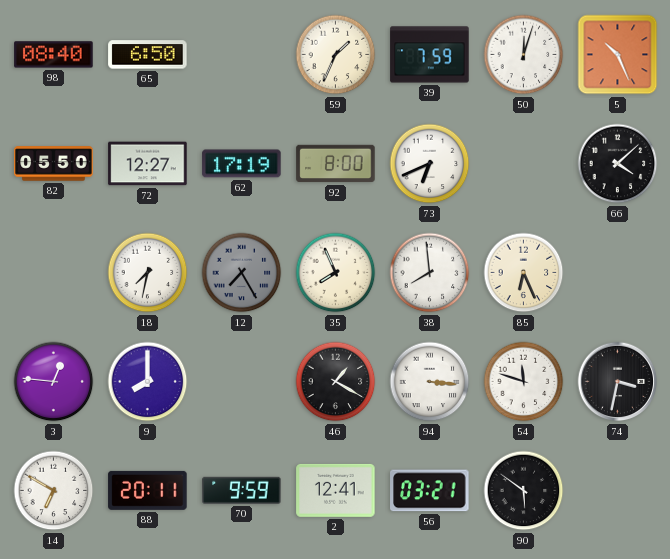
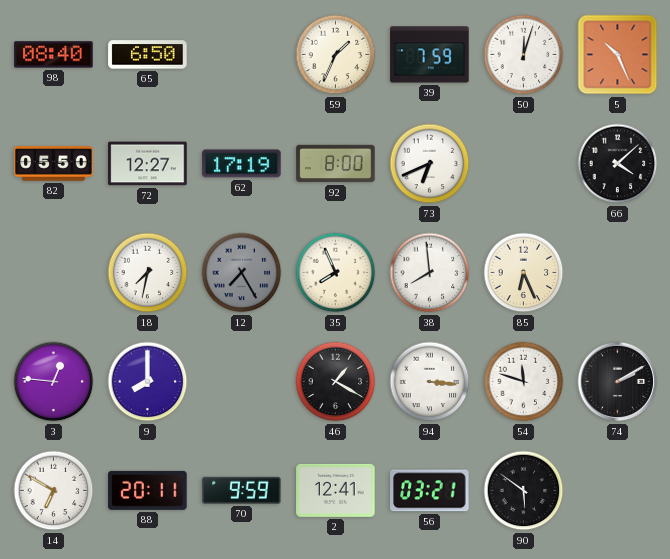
74: 3:32 -> 2:10 (618, 382)
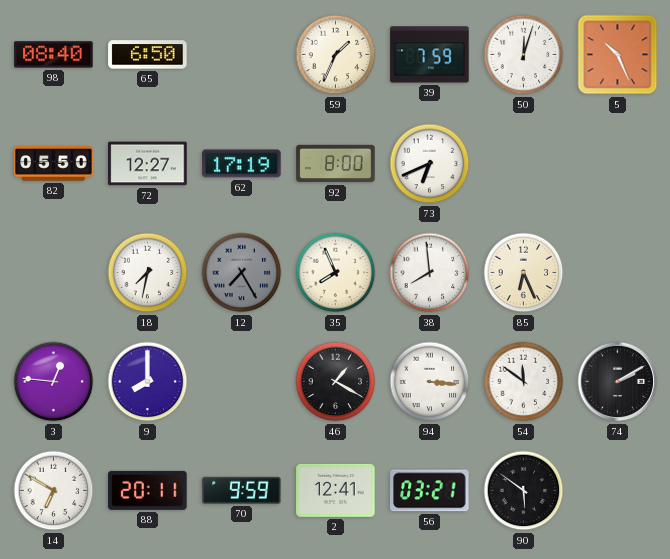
66: 4:08 -> none (618, 164)
54: 11:48 -> 11:51 (524, 382)
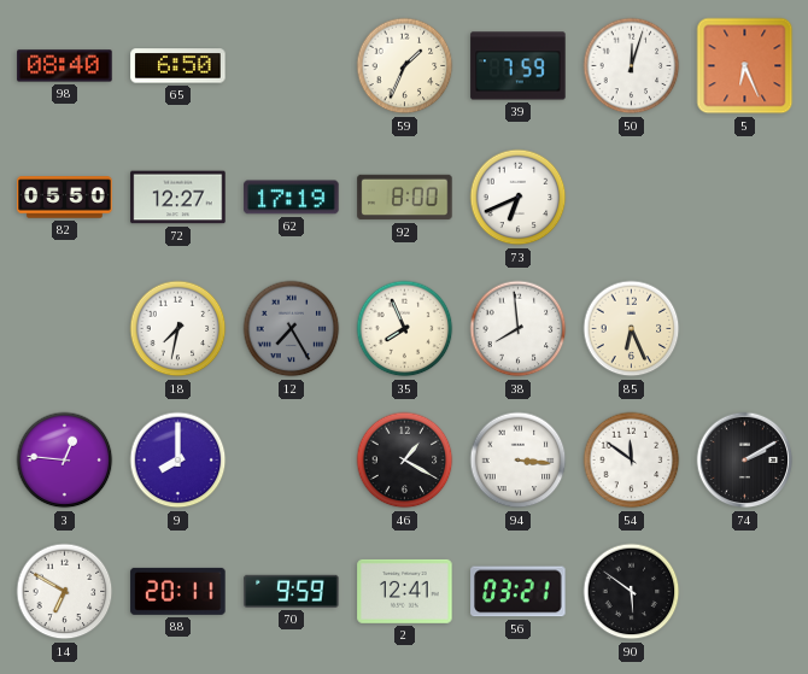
5: 10:26 -> 6:26 (745, 66)
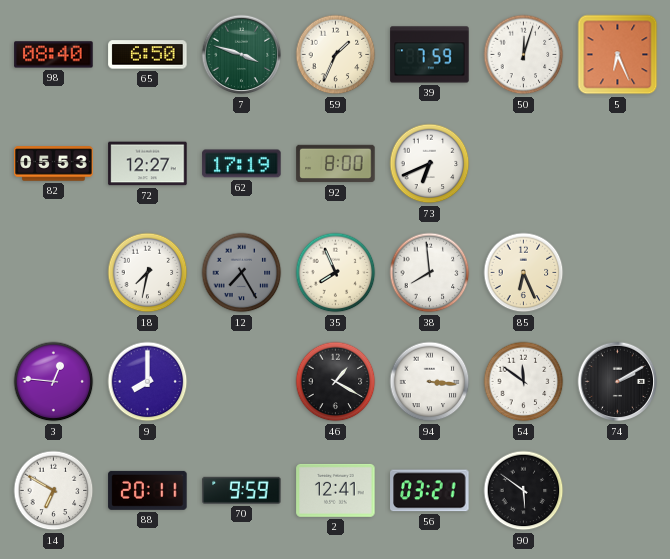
7: none -> 3:48 (242, 55)
82: 05:50 -> 05:53 (54, 164)
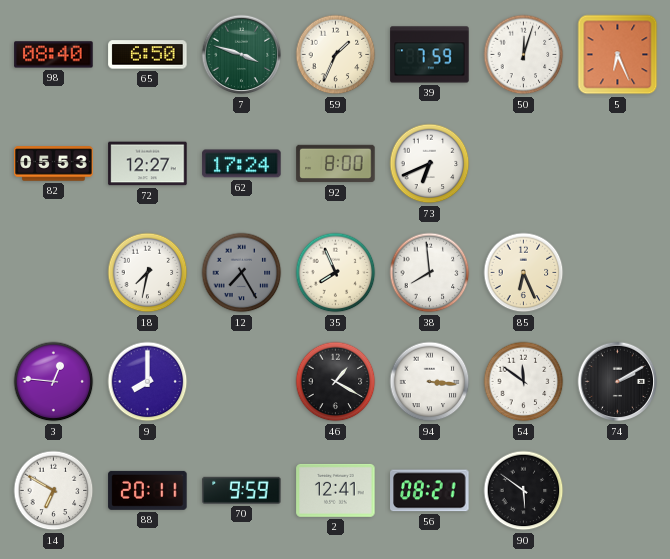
62: 17:19 -> 17:24 (242, 164)
56: 03:21 -> 08:21 (430, 491)
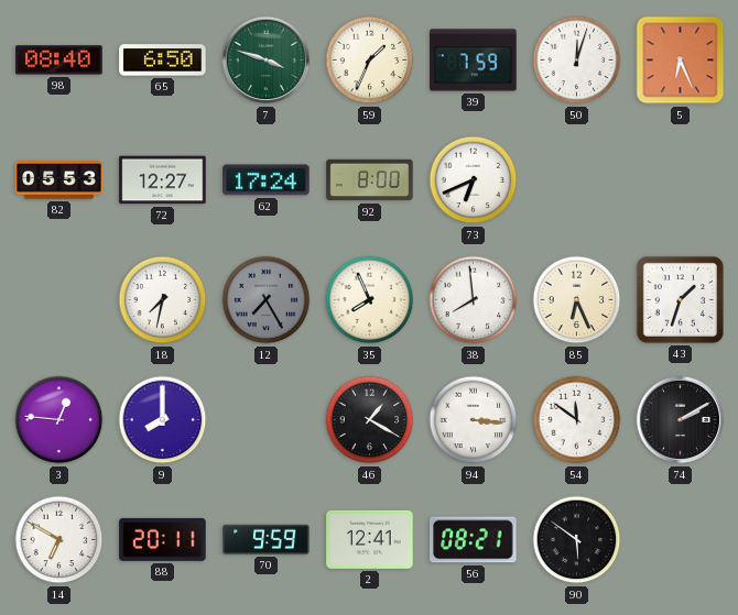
43: none -> 1:33 (680, 299)
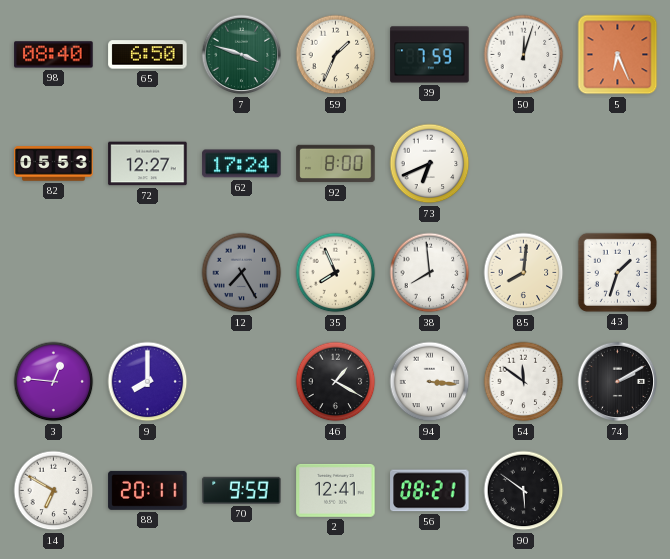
18: 7:32 -> none (163, 300)
85: 6:26 -> 8:01 (524, 273)
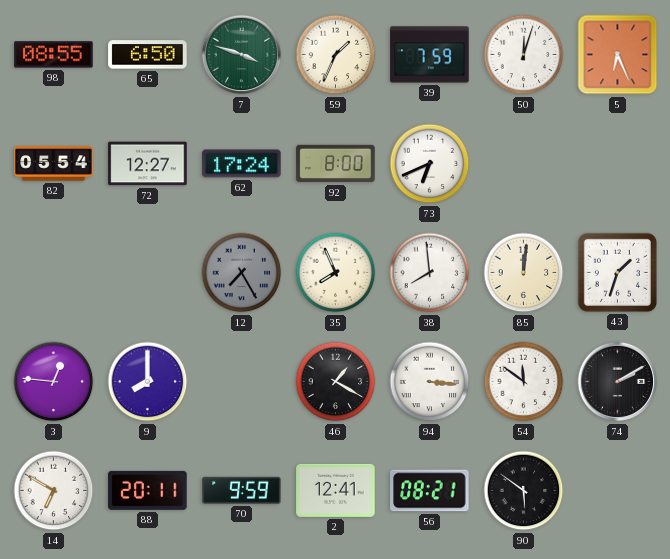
98: 08:40 -> 08:55 (54, 55)
82: 05:53 -> 05:54 (54, 164)
85: 8:01 -> 12:01 (524, 273)
